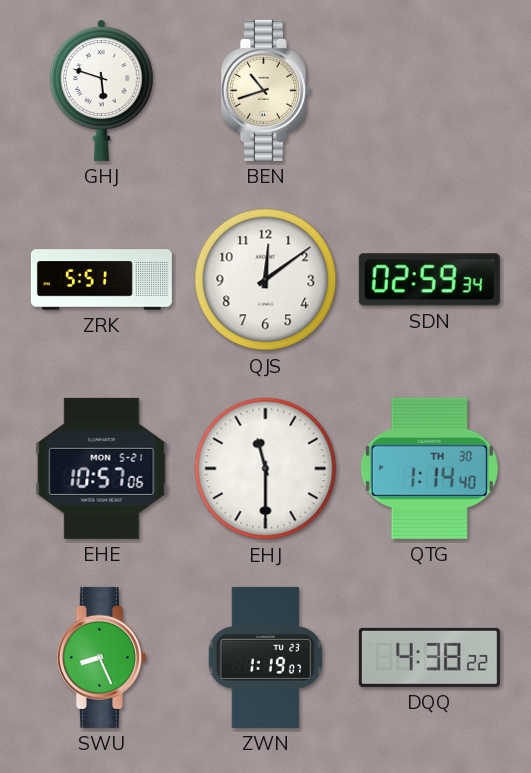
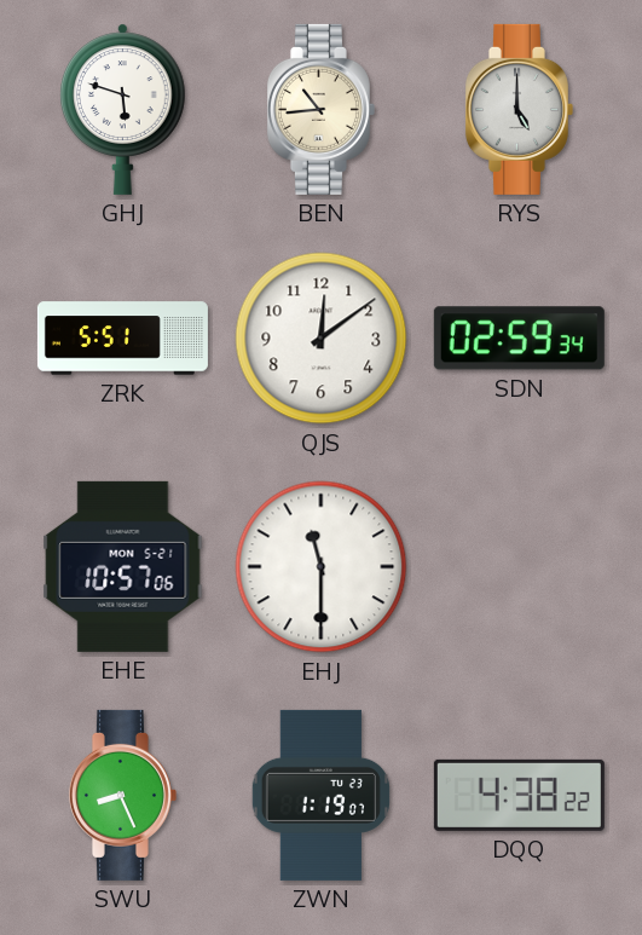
BEN: 10:42 -> 10:44 (320, 109)
RYS: none -> 5:00 (519, 109)
QTG: 1:14 -> none (429, 468)
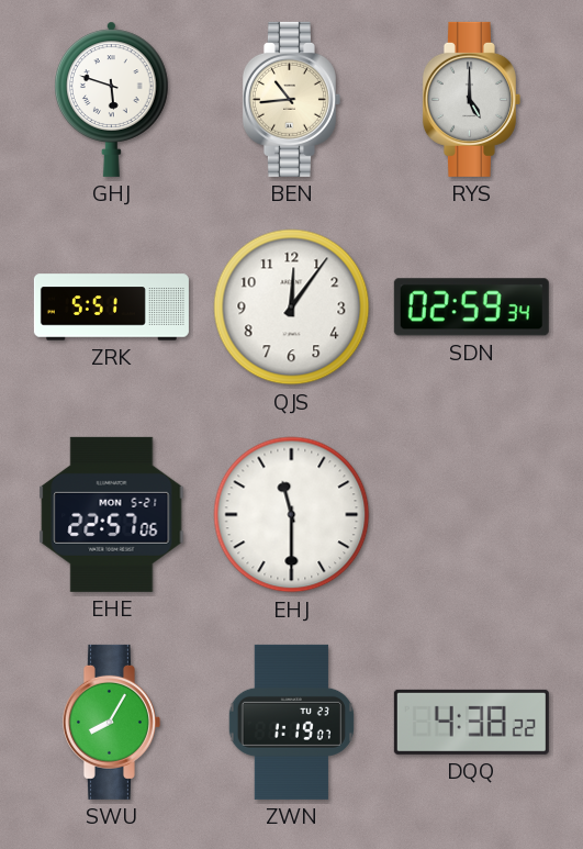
QJS: 12:09 -> 12:06 (292, 308)
EHE: 10:57 -> 22:57 (112, 514)
SWU: 8:26 -> 8:05 (111, 722)
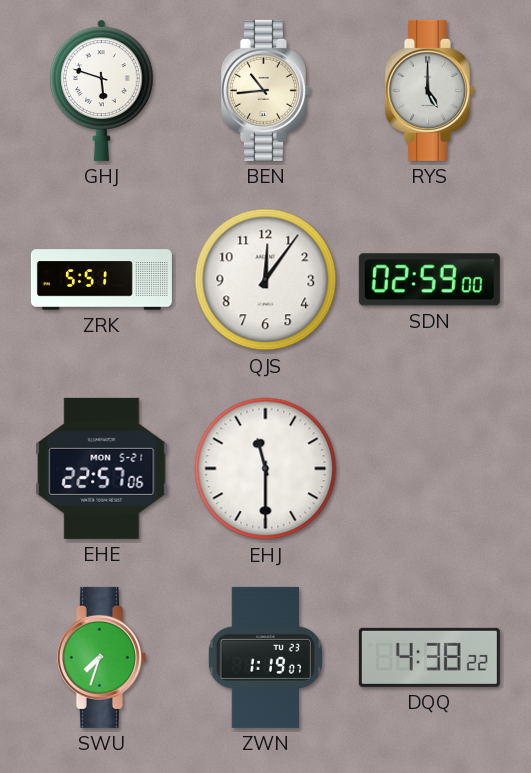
SDN: 02:59:34 -> 02:59:00 (429, 280)
SWU: 8:05 -> 7:33 (101, 657)
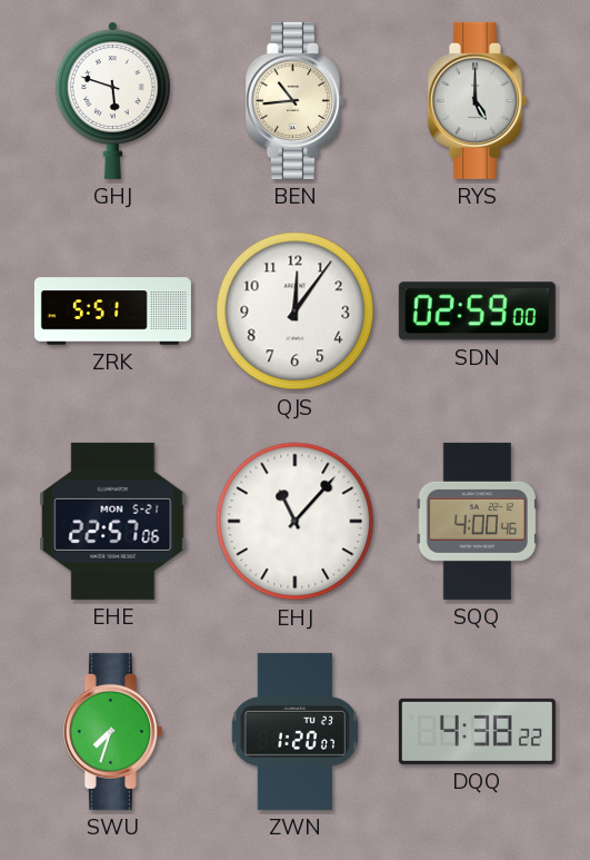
EHJ: 11:30 -> 11:07 (296, 522)
SQQ: none -> 4:00 (477, 521)
ZWN: 1:19 -> 1:20 (294, 731)
